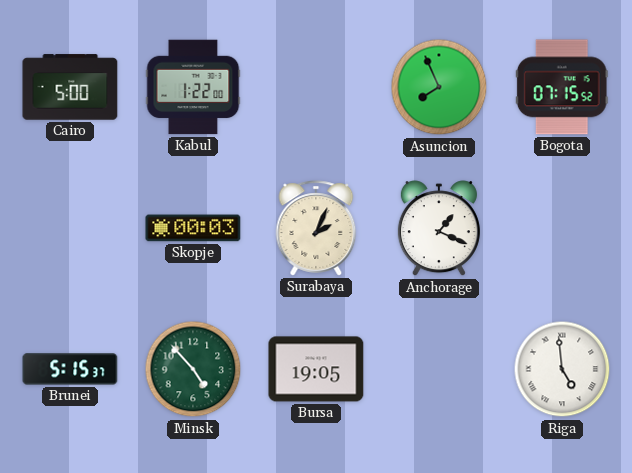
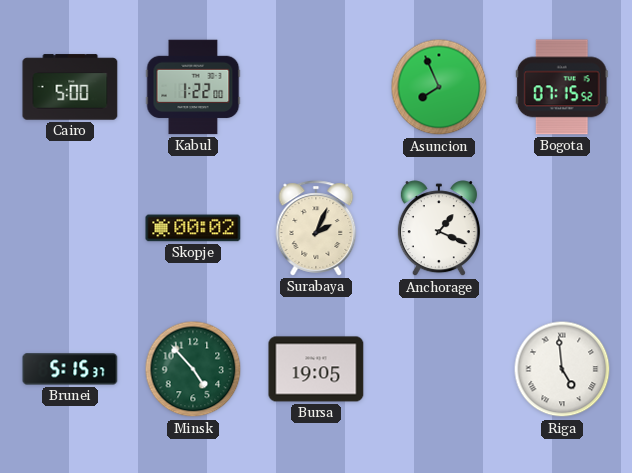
Skopje: 00:03 -> 00:02 (193, 228)
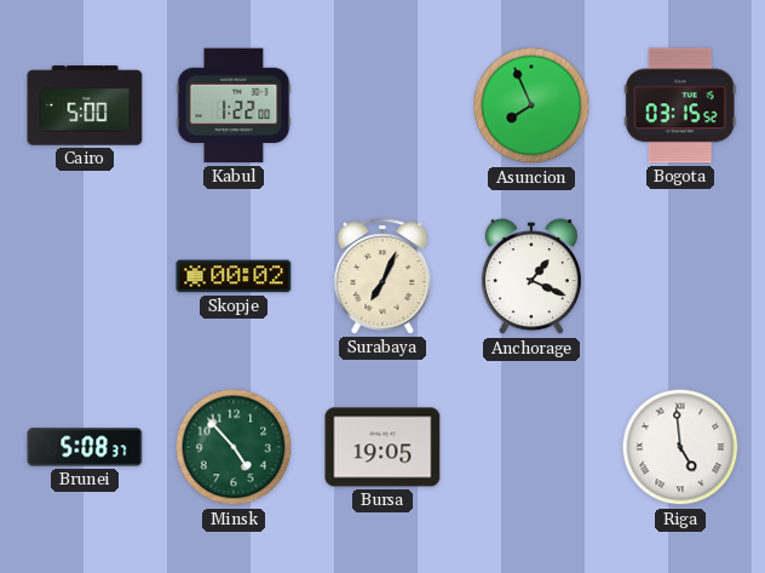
Bogota: 07:15 -> 03:15 (680, 105)
Surabaya: 2:04 -> 7:04 (382, 276)
Brunei: 5:15 -> 5:08 (85, 447)
